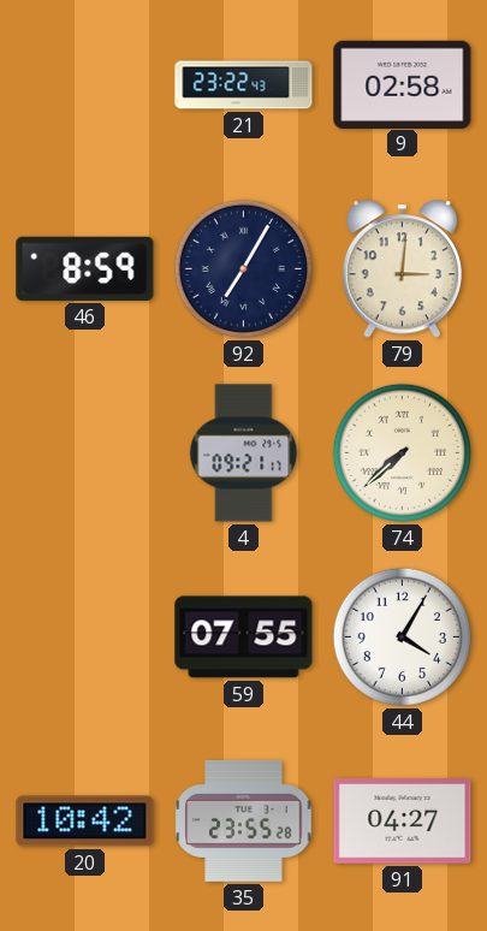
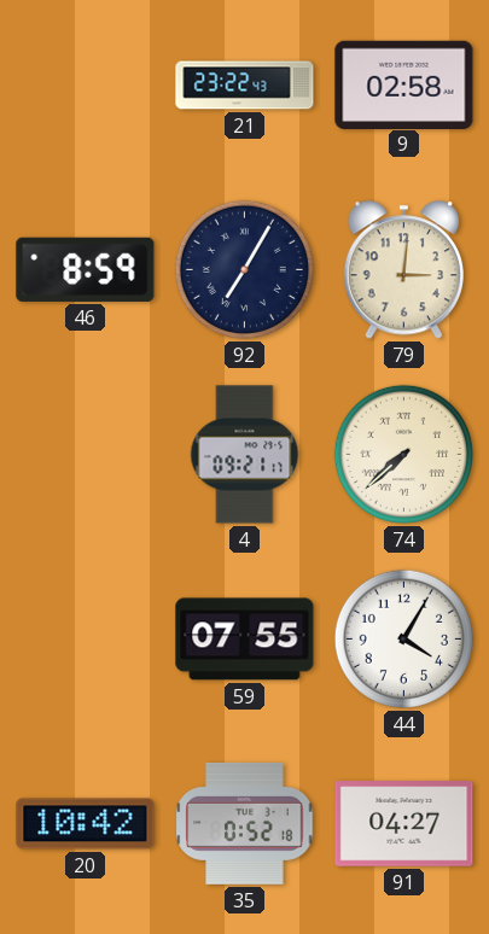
35: 23:55 -> 0:52 (245, 823)
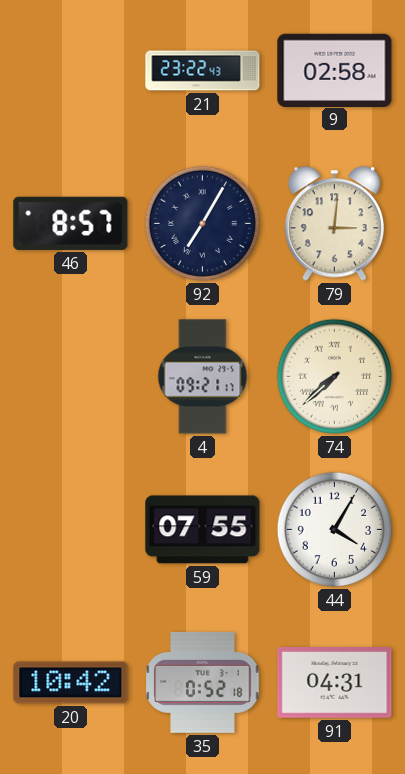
46: 8:59 -> 8:57 (71, 223)
91: 04:27 -> 04:31 (335, 683)
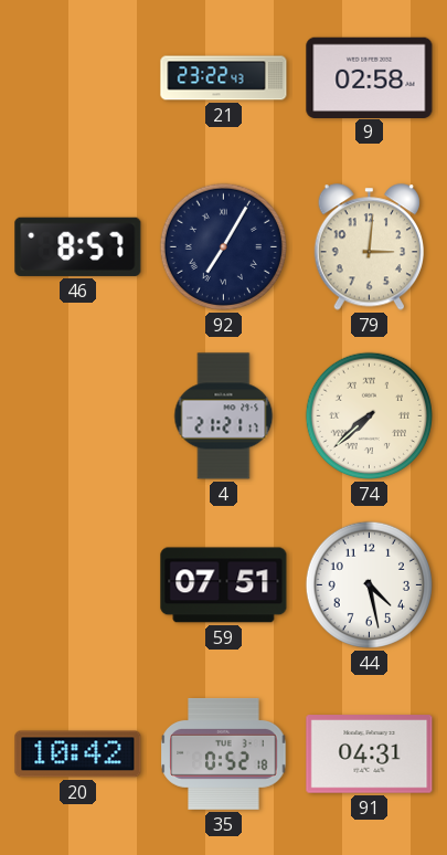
4: 09:21 -> 21:21 (224, 416)
59: 07:55 -> 07:51 (224, 585)
44: 4:05 -> 4:28 (369, 584)
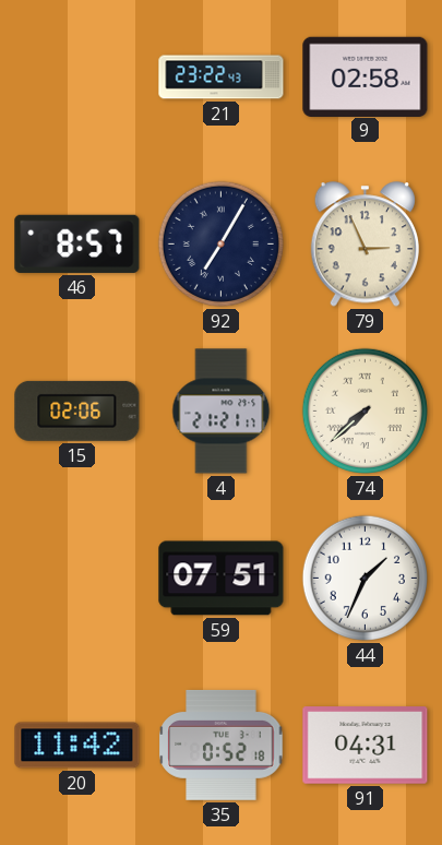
79: 3:01 -> 2:56 (365, 245)
15: none -> 02:06 (77, 410)
44: 4:28 -> 1:34 (365, 578)
20: 10:42 -> 11:42 (77, 746)
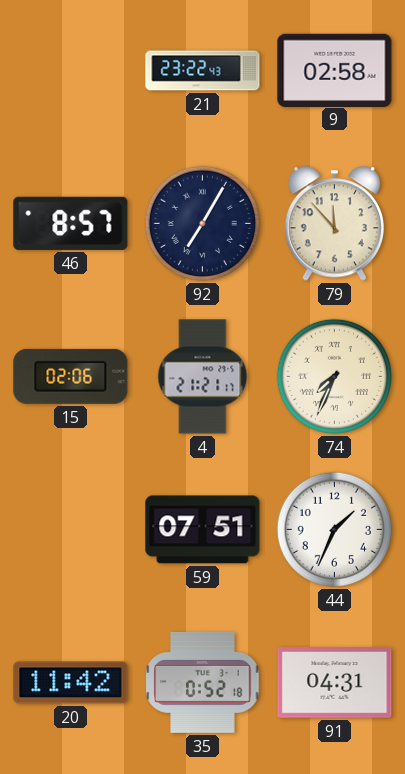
79: 2:56 -> 11:53 (334, 224)
74: 7:38 -> 7:34 (334, 376)
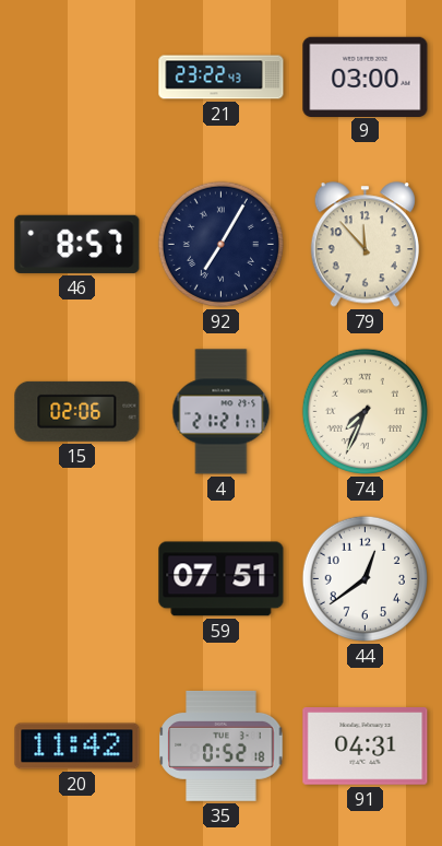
9: 02:58 -> 03:00 (366, 77)
44: 1:34 -> 12:39 (365, 578)
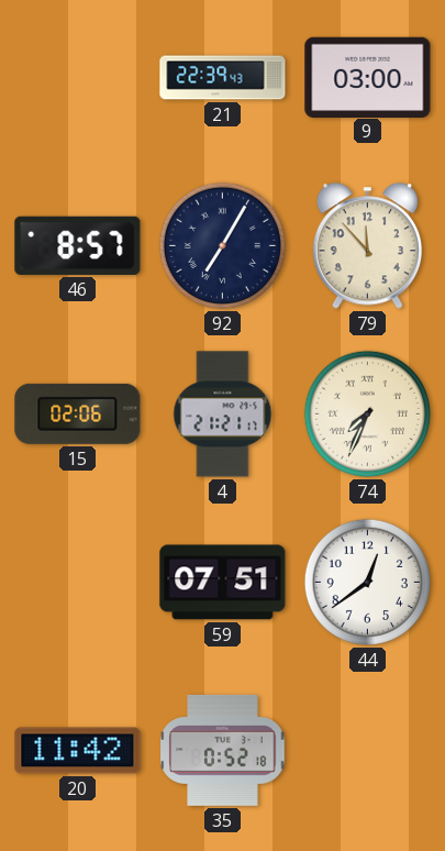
21: 23:22 -> 22:39 (223, 78)
91: 04:31 -> none (366, 747)
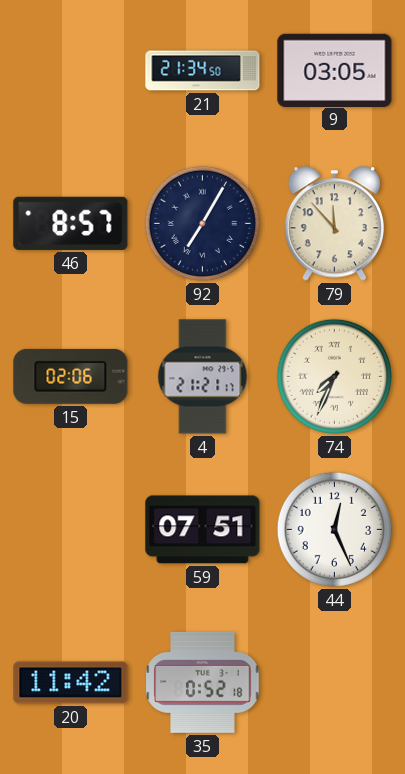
21: 22:39 -> 21:34 (203, 71)
9: 03:00 -> 03:05 (335, 70)
44: 12:39 -> 12:26 (334, 529)
